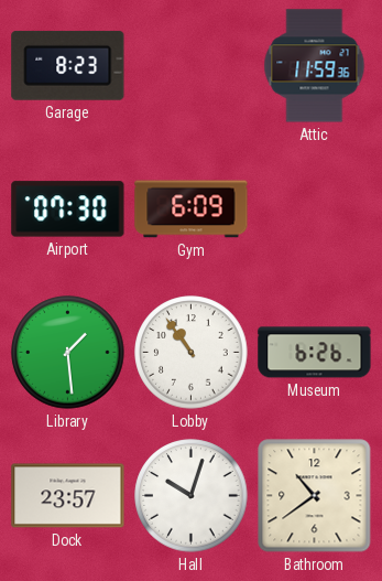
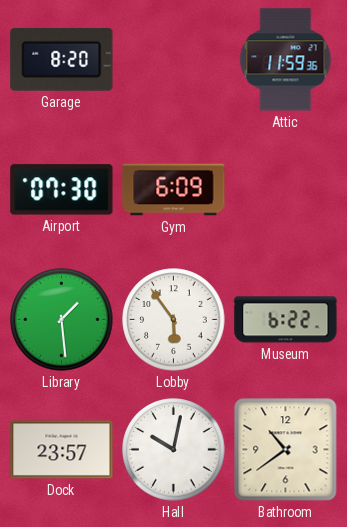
Garage: 8:23 -> 8:20 (62, 59)
Lobby: 10:54 -> 5:54 (174, 320)
Museum: 6:26 -> 6:22 (286, 320)
Hall: 10:03 -> 10:02 (174, 450)
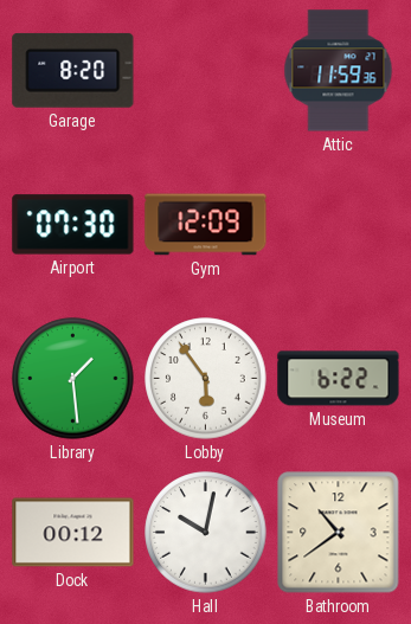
Gym: 6:09 -> 12:09 (206, 225)
Dock: 23:57 -> 00:12 (73, 533)
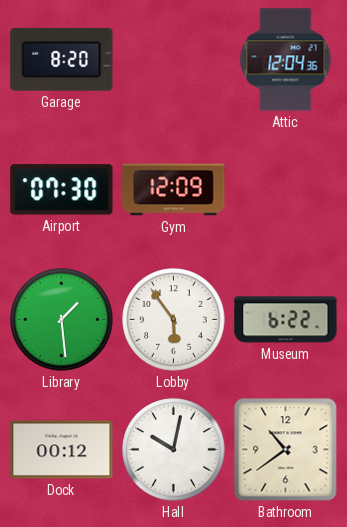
Attic: 11:59 -> 12:04 (286, 60)
